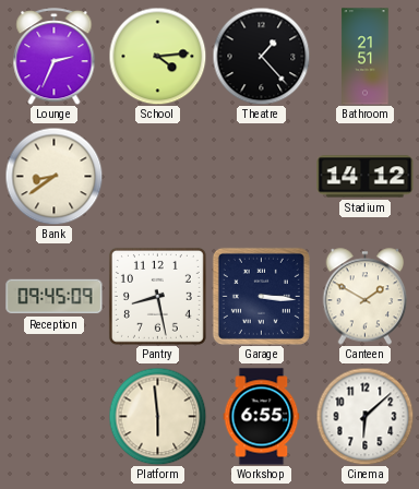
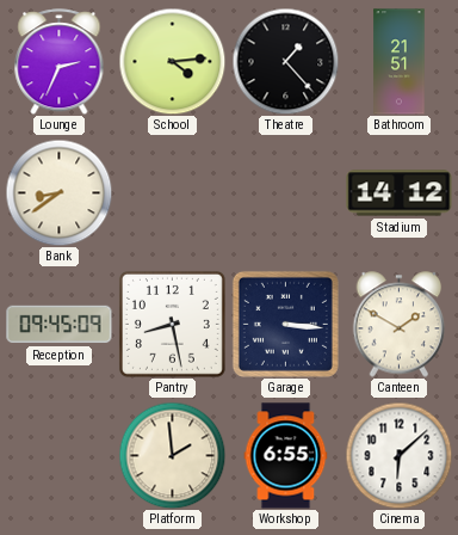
Platform: 5:59 -> 1:59 (172, 455)
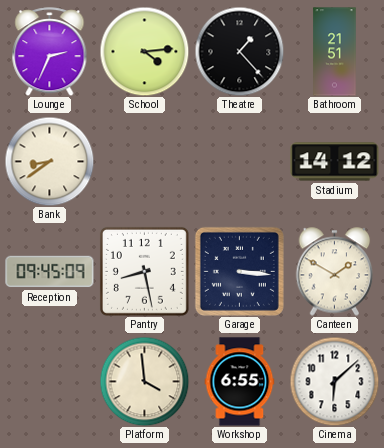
Platform: 1:59 -> 3:59 (144, 381)
